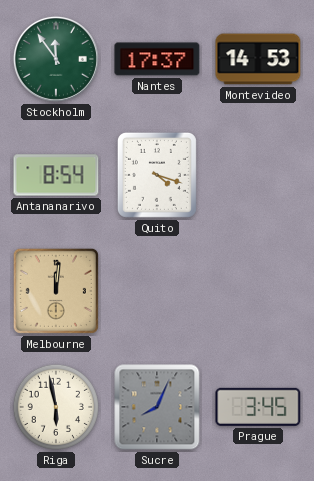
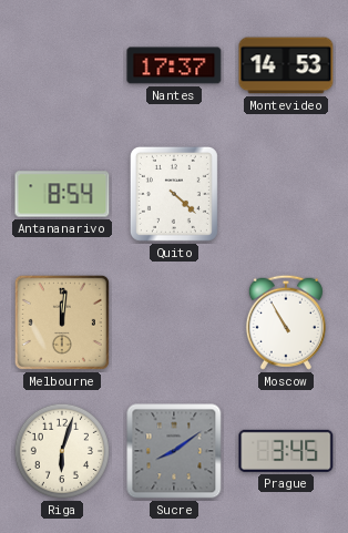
Stockholm: 11:54 -> none (56, 59)
Quito: 4:18 -> 4:22 (174, 194)
Moscow: none -> 10:55 (286, 322)
Riga: 5:58 -> 6:03 (62, 451)
Sucre: 8:04 -> 8:09 (174, 451)
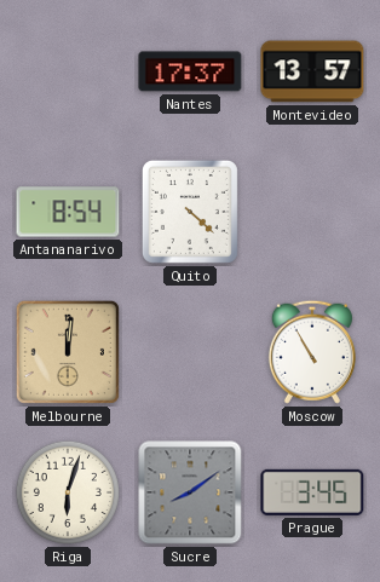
Montevideo: 14:53 -> 13:57 (312, 71)
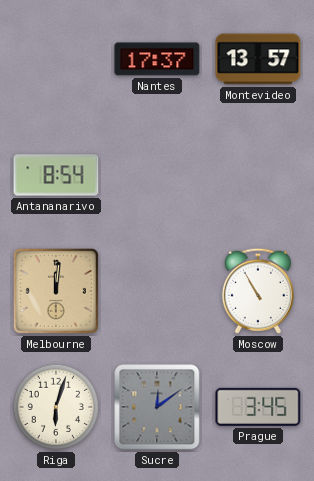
Quito: 4:22 -> none (190, 212)
Sucre: 8:09 -> 12:09 (157, 407)
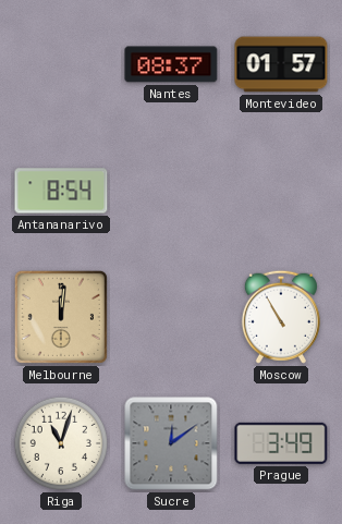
Nantes: 17:37 -> 08:37 (171, 64)
Montevideo: 13:57 -> 01:57 (281, 64)
Riga: 6:03 -> 11:03 (61, 443)
Prague: 3:45 -> 3:49 (281, 443)
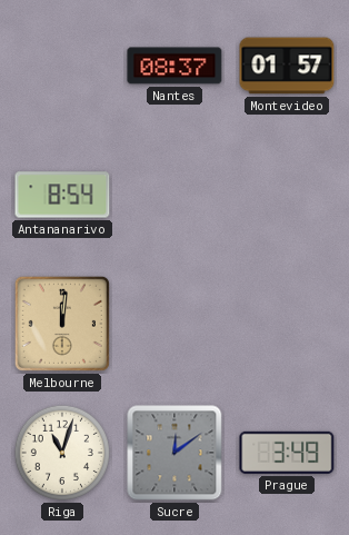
Moscow: 10:55 -> none (281, 317)
